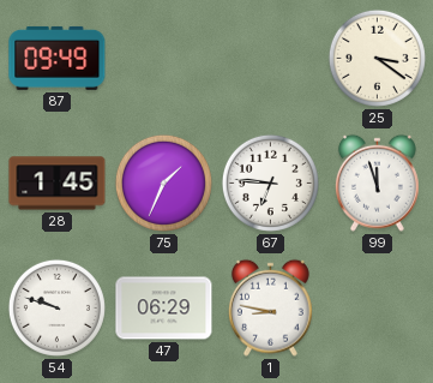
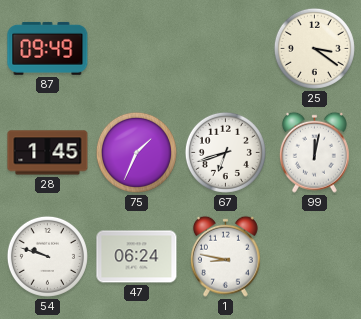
67: 6:46 -> 6:42 (225, 152)
99: 11:57 -> 12:02 (314, 152)
47: 06:29 -> 06:24 (137, 257)
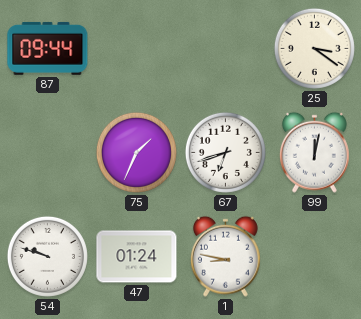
87: 09:49 -> 09:44 (48, 48)
28: 1:45 -> none (48, 153)
47: 06:24 -> 01:24 (137, 257)
